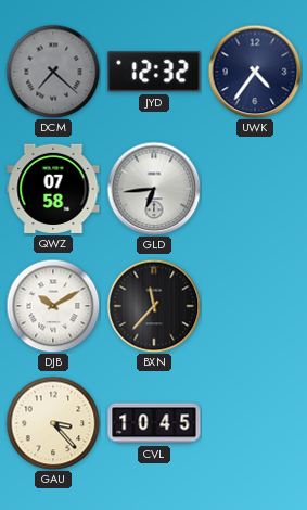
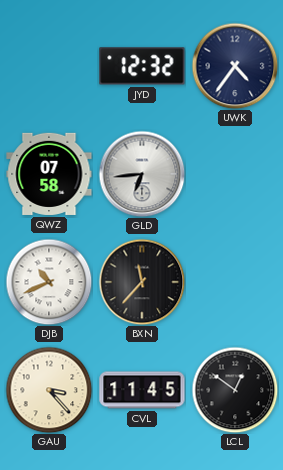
DCM: 7:22 -> none (53, 72)
DJB: 10:10 -> 10:41 (49, 282)
CVL: 10:45 -> 11:45 (142, 390)
LCL: none -> 12:51 (235, 390)
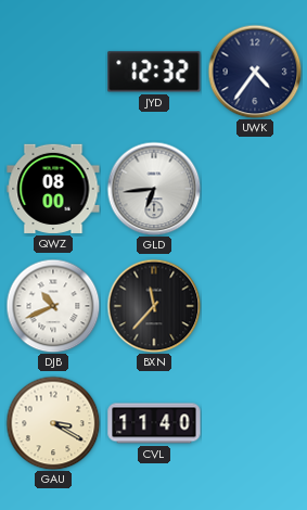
QWZ: 07:58 -> 08:00 (53, 189)
GAU: 3:23 -> 3:20 (53, 423)
CVL: 11:45 -> 11:40 (154, 423)
LCL: 12:51 -> none (235, 390)
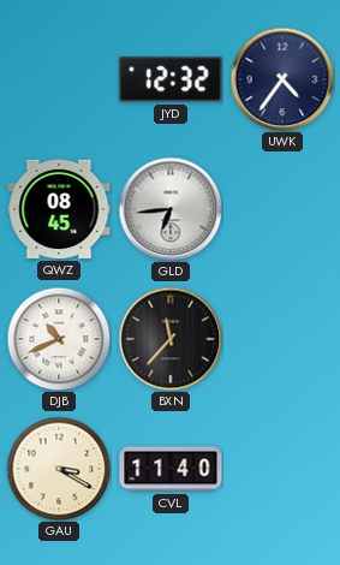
QWZ: 08:00 -> 08:45 (59, 209)
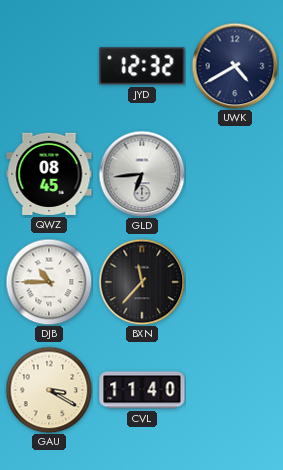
UWK: 4:36 -> 4:40 (235, 66)
DJB: 10:41 -> 10:45 (49, 282)
